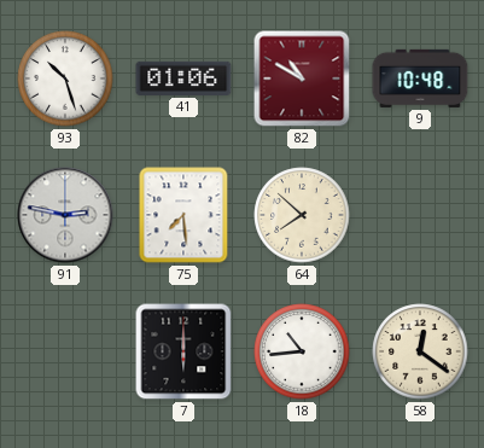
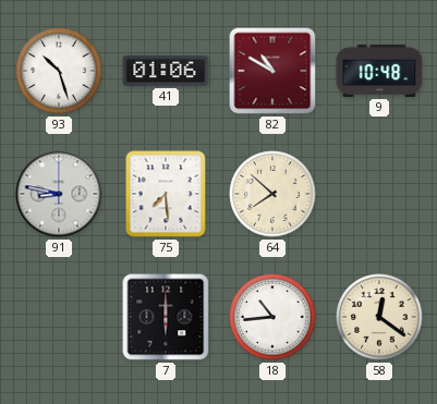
91: 2:47 -> 8:47 (59, 194)
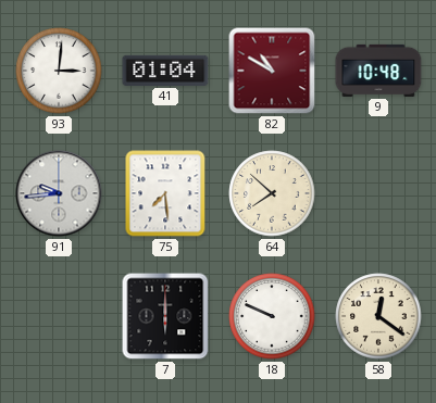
93: 10:27 -> 3:01 (59, 71)
41: 01:06 -> 01:04 (165, 71)
91: 8:47 -> 9:44 (59, 193)
18: 10:44 -> 9:49 (272, 316)
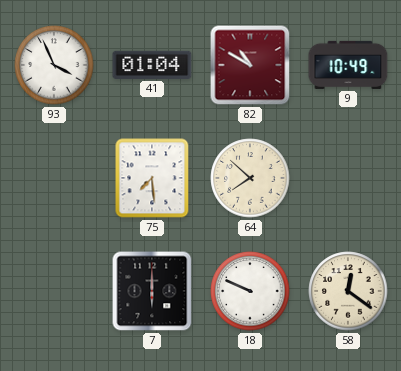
93: 3:01 -> 3:56 (54, 65)
9: 10:48 -> 10:49 (348, 65)
91: 9:44 -> none (59, 193)
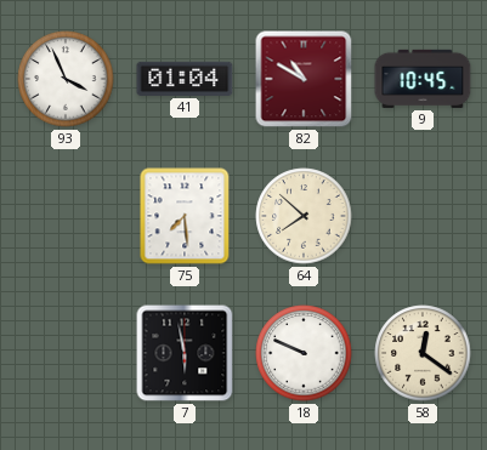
9: 10:49 -> 10:45 (423, 79)
7: 6:00 -> 5:58 (185, 353)
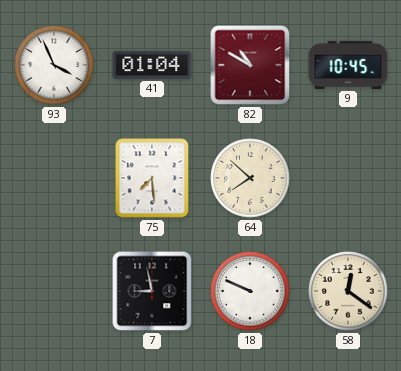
7: 5:58 -> 8:58 (152, 291)
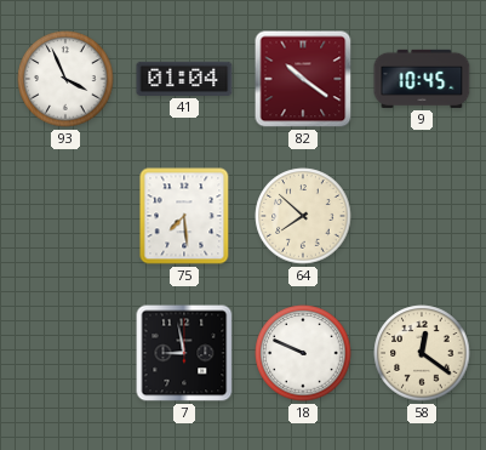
82: 10:50 -> 10:21 (303, 79)
